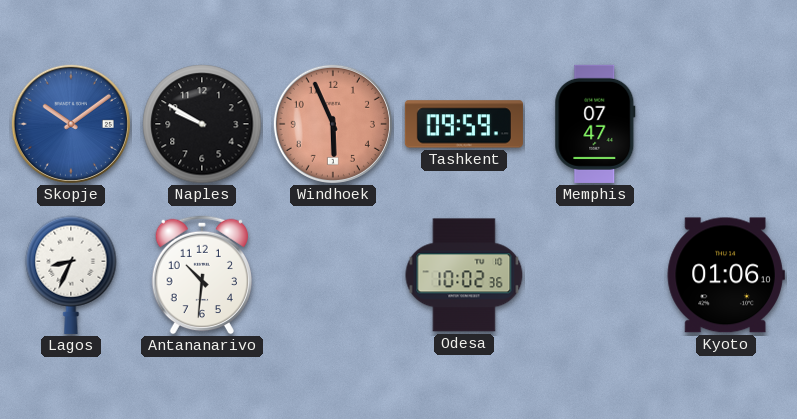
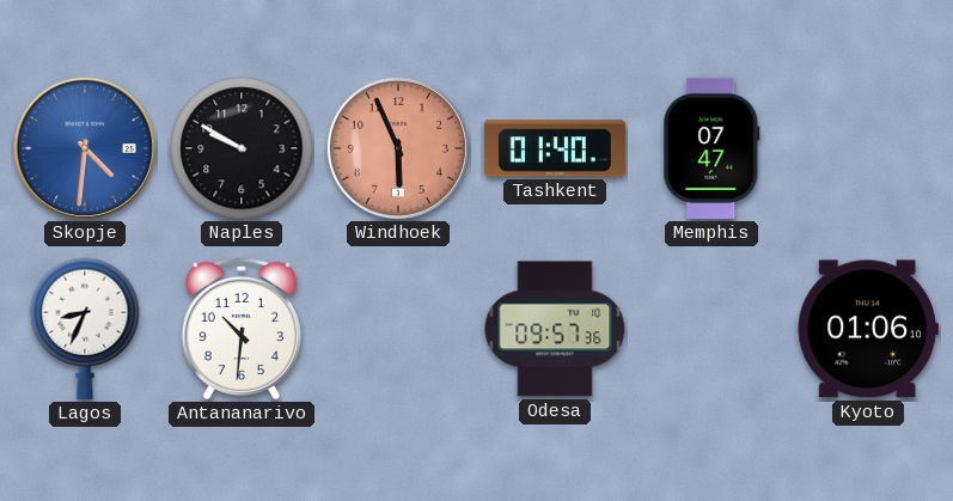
Skopje: 10:09 -> 4:31 (85, 148)
Tashkent: 09:59 -> 01:40 (555, 148)
Odesa: 10:02 -> 09:57 (555, 329)
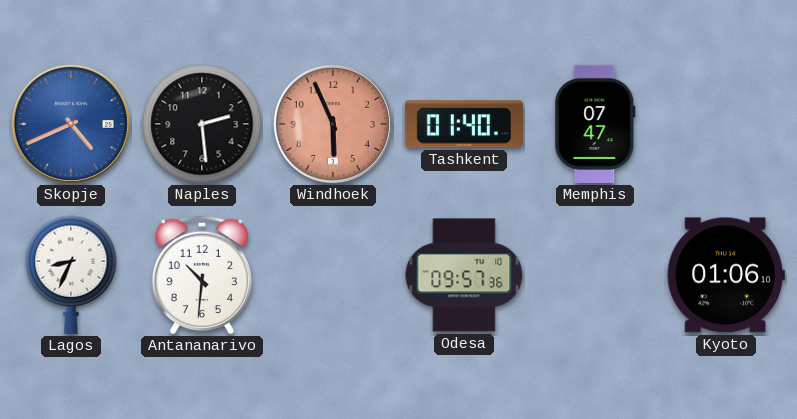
Skopje: 4:31 -> 4:41 (71, 124)
Naples: 9:50 -> 2:29 (202, 124)
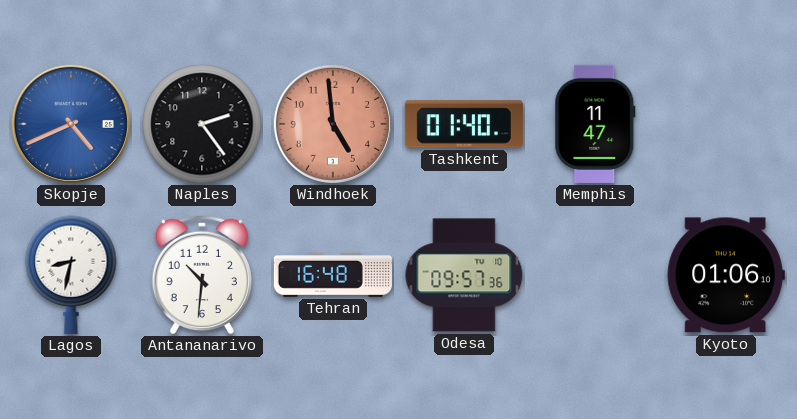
Naples: 2:29 -> 2:24 (202, 124)
Windhoek: 5:56 -> 4:59 (333, 124)
Memphis: 07:47 -> 11:47 (595, 124)
Lagos: 8:34 -> 8:32 (71, 275)
Tehran: none -> 16:48 (333, 276)
